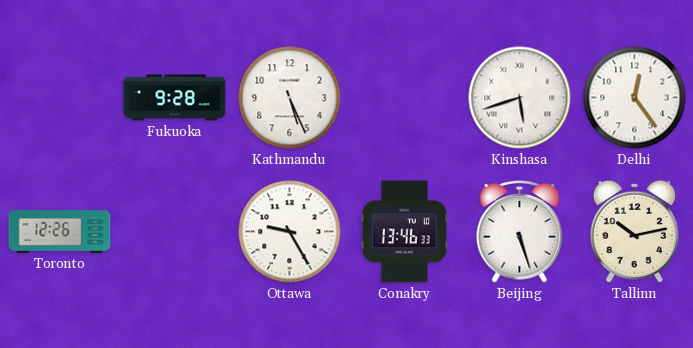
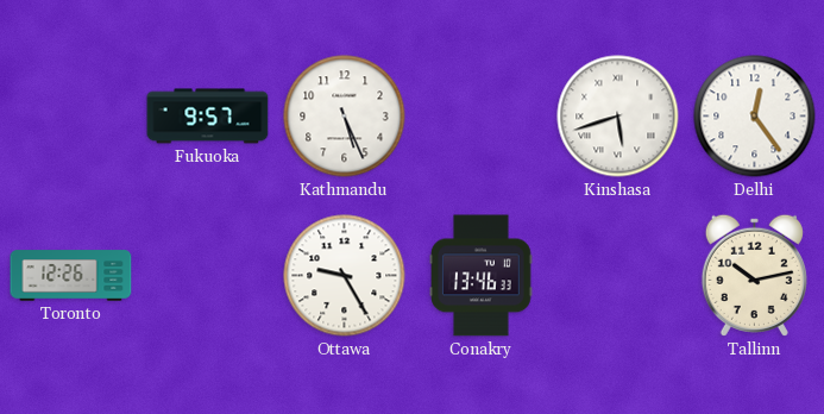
Fukuoka: 9:28 -> 9:57 (208, 117)
Beijing: 5:27 -> none (520, 232)
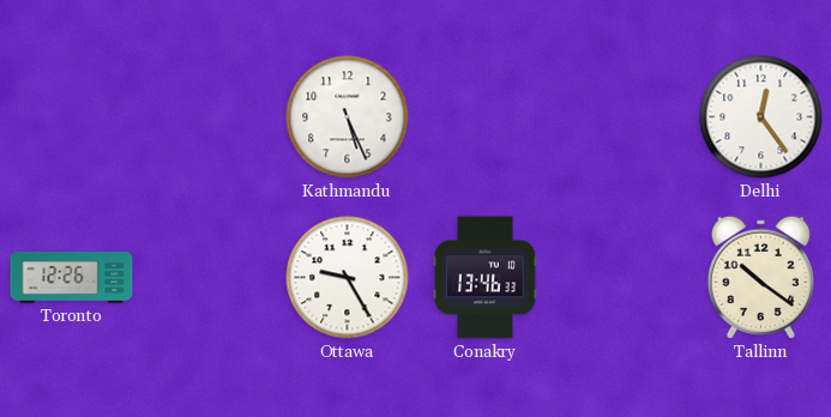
Fukuoka: 9:57 -> none (208, 117)
Kinshasa: 5:42 -> none (618, 117)
Tallinn: 10:13 -> 10:21 (760, 277)
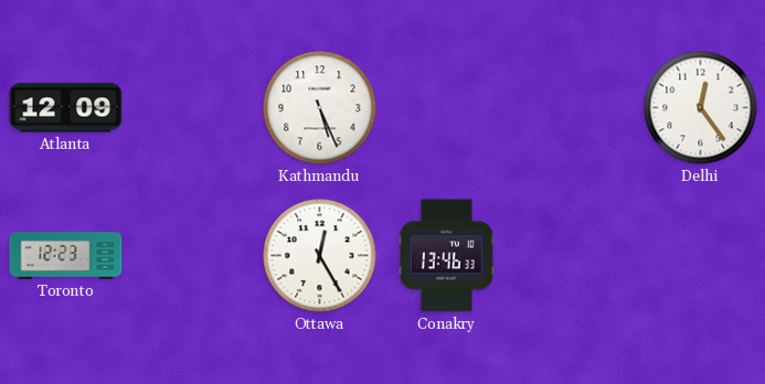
Atlanta: none -> 12:09 (66, 108)
Toronto: 12:26 -> 12:23 (66, 256)
Ottawa: 9:25 -> 12:25 (320, 256)
Tallinn: 10:21 -> none (760, 277)
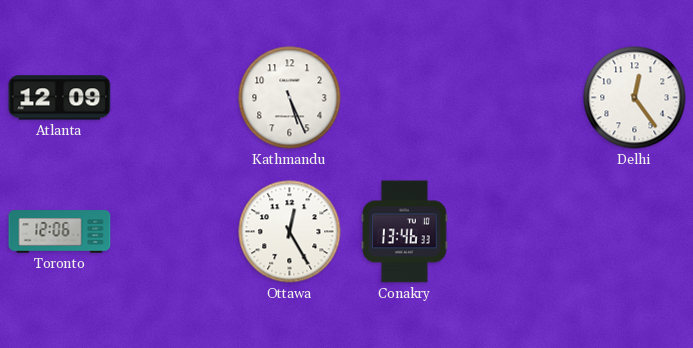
Toronto: 12:23 -> 12:06 (60, 232)
